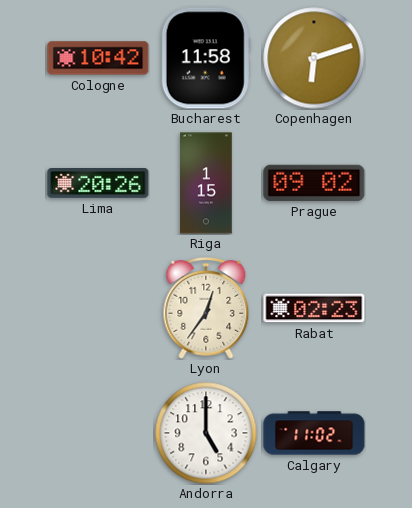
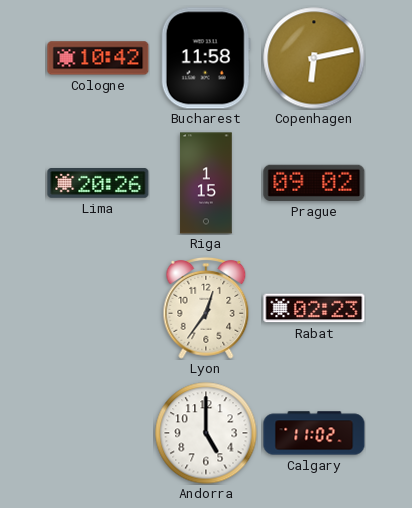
Copenhagen: 6:12 -> 6:13 (314, 58)
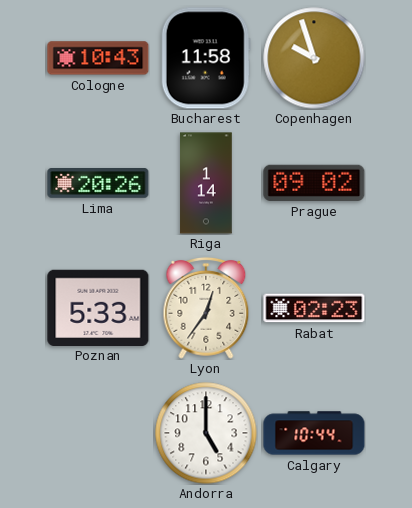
Cologne: 10:42 -> 10:43 (98, 58)
Copenhagen: 6:13 -> 9:57 (314, 58)
Riga: 1:15 -> 1:14 (206, 183)
Poznan: none -> 5:33 (98, 307)
Calgary: 11:02 -> 10:44 (314, 433)
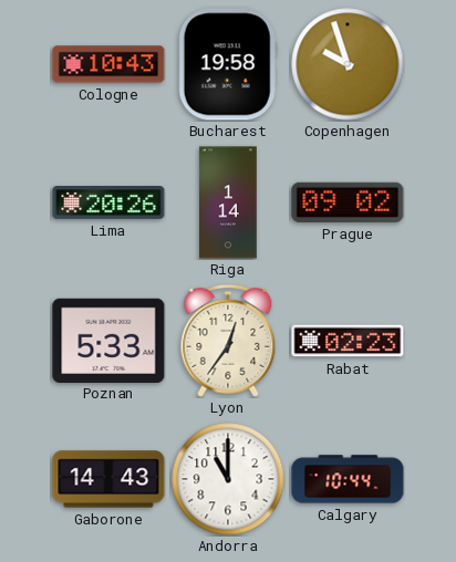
Bucharest: 11:58 -> 19:58 (228, 64)
Gaborone: none -> 14:43 (108, 479)
Andorra: 5:00 -> 11:00 (228, 479)
